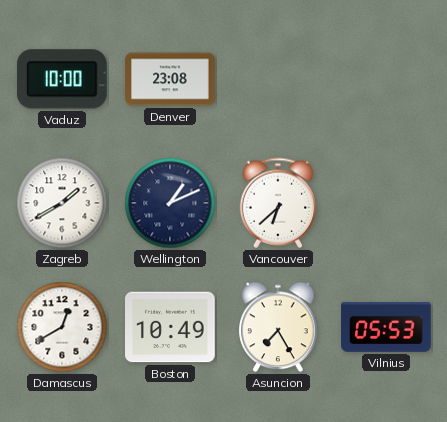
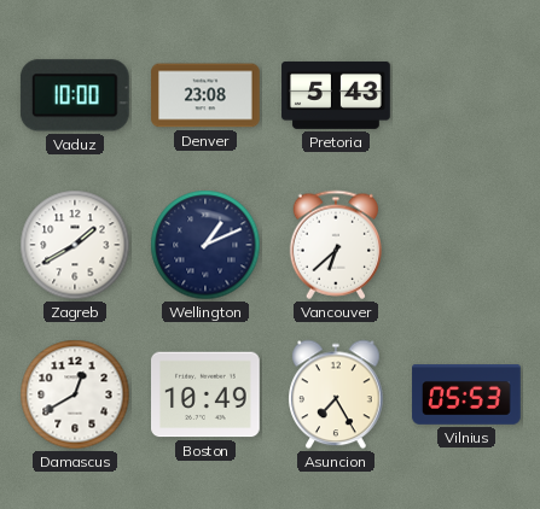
Pretoria: none -> 5:43 (336, 95)
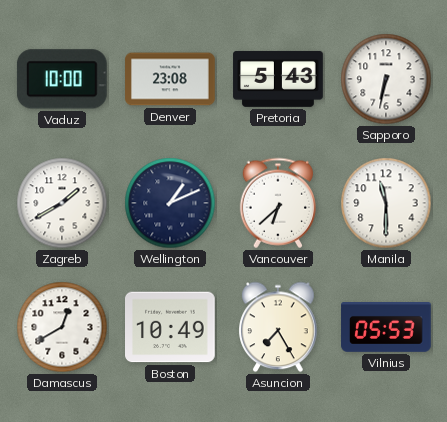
Sapporo: none -> 6:32 (386, 79)
Manila: none -> 11:30 (386, 203)
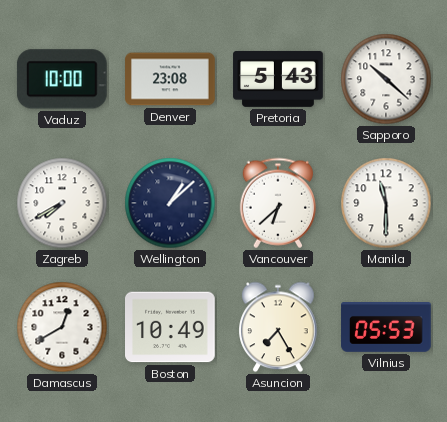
Sapporo: 6:32 -> 10:22 (386, 79)
Zagreb: 1:40 -> 7:40 (62, 203)
Wellington: 1:11 -> 1:08 (170, 203)
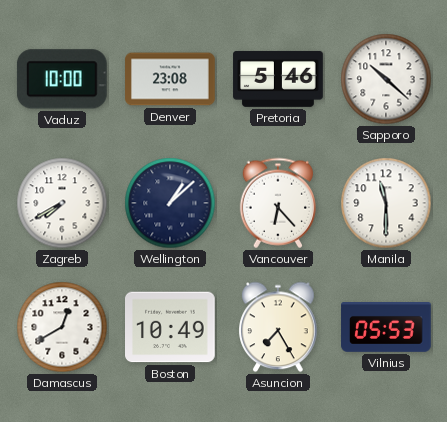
Pretoria: 5:43 -> 5:46 (278, 79)
Vancouver: 6:38 -> 6:23 (277, 203)
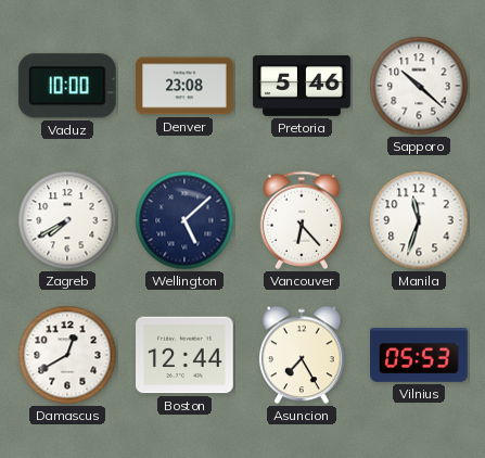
Wellington: 1:08 -> 5:08 (184, 220)
Manila: 11:30 -> 11:33 (419, 220)
Boston: 10:49 -> 12:44 (186, 355)
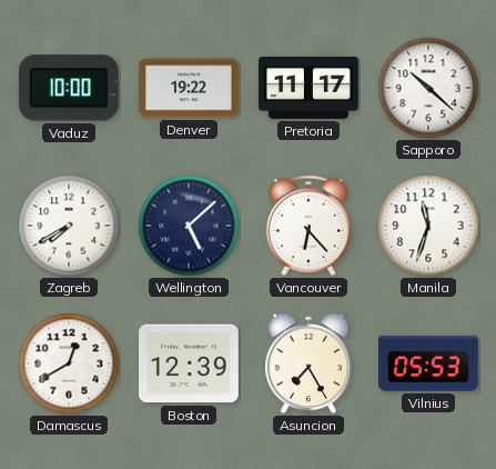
Denver: 23:08 -> 19:22 (189, 88)
Pretoria: 5:46 -> 11:17 (308, 88)
Boston: 12:44 -> 12:39 (190, 363)
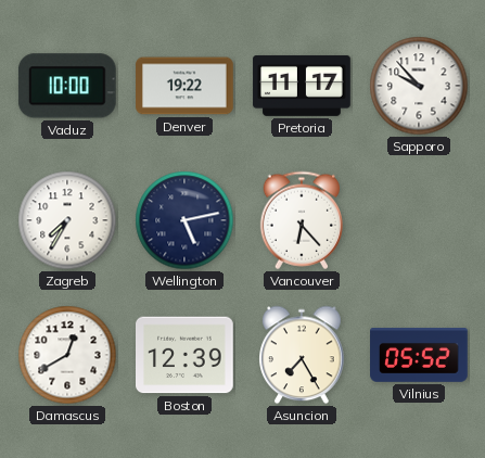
Sapporo: 10:22 -> 9:53 (419, 86)
Zagreb: 7:40 -> 7:35 (67, 220)
Wellington: 5:08 -> 5:13 (184, 220)
Manila: 11:33 -> none (428, 226)
Vilnius: 05:53 -> 05:52 (419, 356)
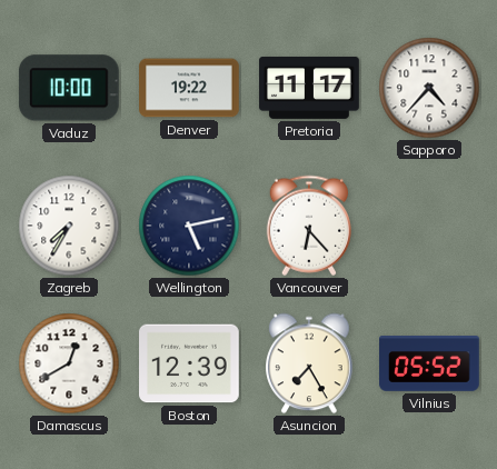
Sapporo: 9:53 -> 4:37 (429, 88)
